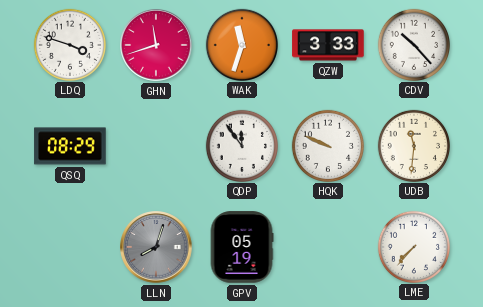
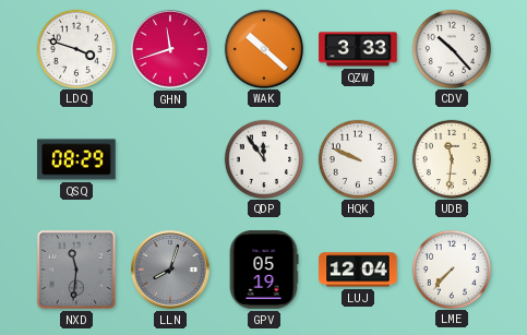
WAK: 11:33 -> 10:22 (263, 48)
NXD: none -> 11:31 (76, 270)
LUJ: none -> 12:04 (358, 270)
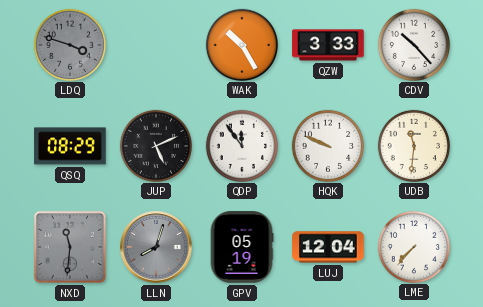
LDQ dial: white -> grey (69, 44)
GHN: 11:42 -> none (170, 49)
WAK: 10:22 -> 10:25 (241, 44)
JUP: none -> 5:11 (155, 145)
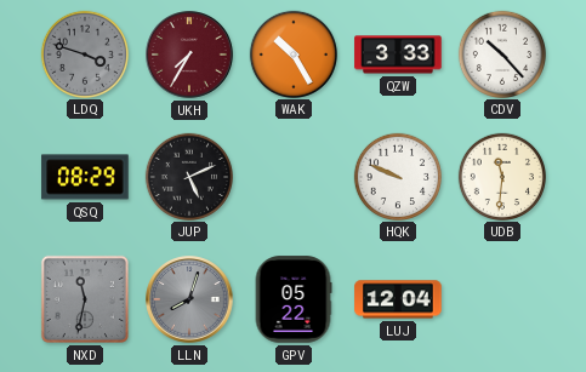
UKH: none -> 7:35 (189, 55)
QDP: 11:54 -> none (241, 145)
NXD: 11:31 -> 11:32 (85, 299)
GPV: 05:19 -> 05:22 (294, 299)
LME: 7:37 -> none (413, 246)
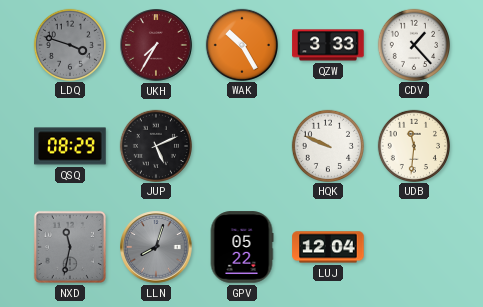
CDV: 10:23 -> 1:23 (413, 44)
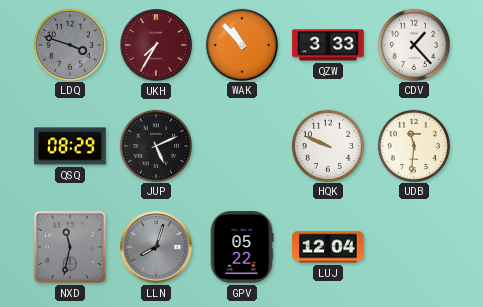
WAK: 10:25 -> 10:53 (241, 44)
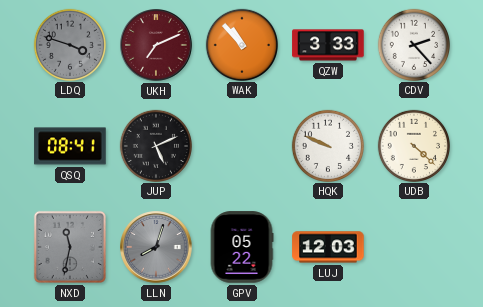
UKH: 7:35 -> 7:11 (156, 45)
CDV: 1:23 -> 2:23 (413, 44)
QSQ: 08:29 -> 08:41 (70, 146)
UDB: 11:31 -> 4:22 (413, 145)
LUJ: 12:04 -> 12:03 (328, 247)
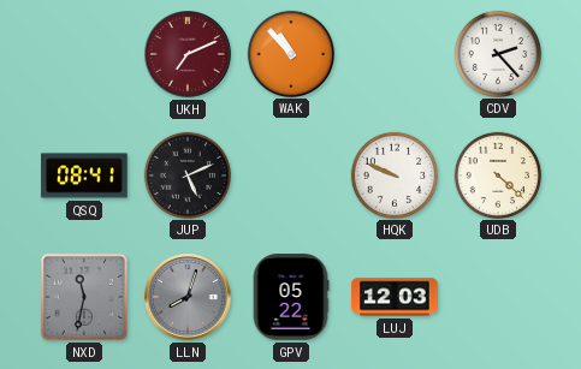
LDQ: 3:48 -> none (69, 44)
QZW: 3:33 -> none (328, 45)
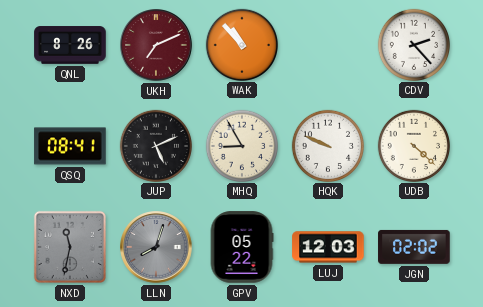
QNL: none -> 8:26 (70, 45)
MHQ: none -> 8:55 (241, 145)
JGN: none -> 02:02 (414, 247)
